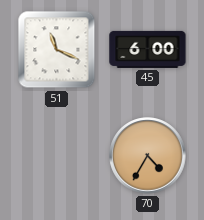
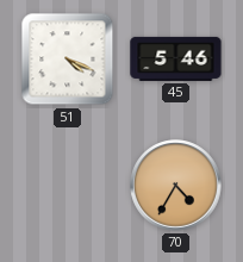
51: 11:19 -> 4:19 (68, 60)
45: 6:00 -> 5:46 (176, 58)
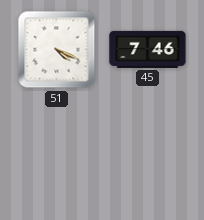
45: 5:46 -> 7:46 (148, 49)
70: 4:35 -> none (176, 186)
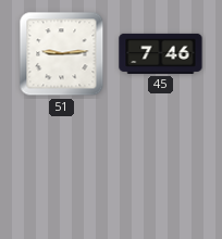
51: 4:19 -> 9:14 (62, 54)
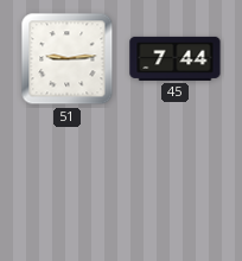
45: 7:46 -> 7:44 (176, 58)
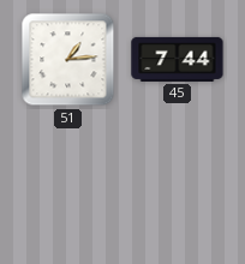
51: 9:14 -> 1:14 (68, 60)
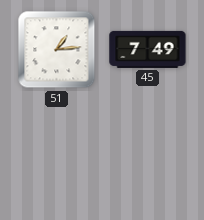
45: 7:44 -> 7:49 (148, 49)
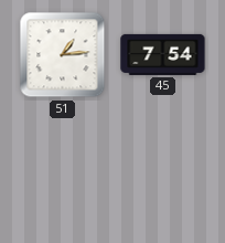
45: 7:49 -> 7:54 (163, 54)
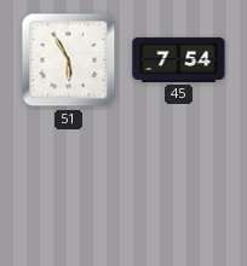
51: 1:14 -> 5:55 (69, 60)
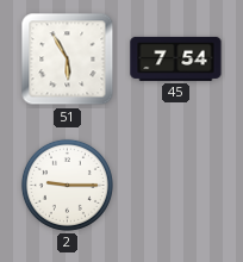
2: none -> 9:15 (67, 185)
